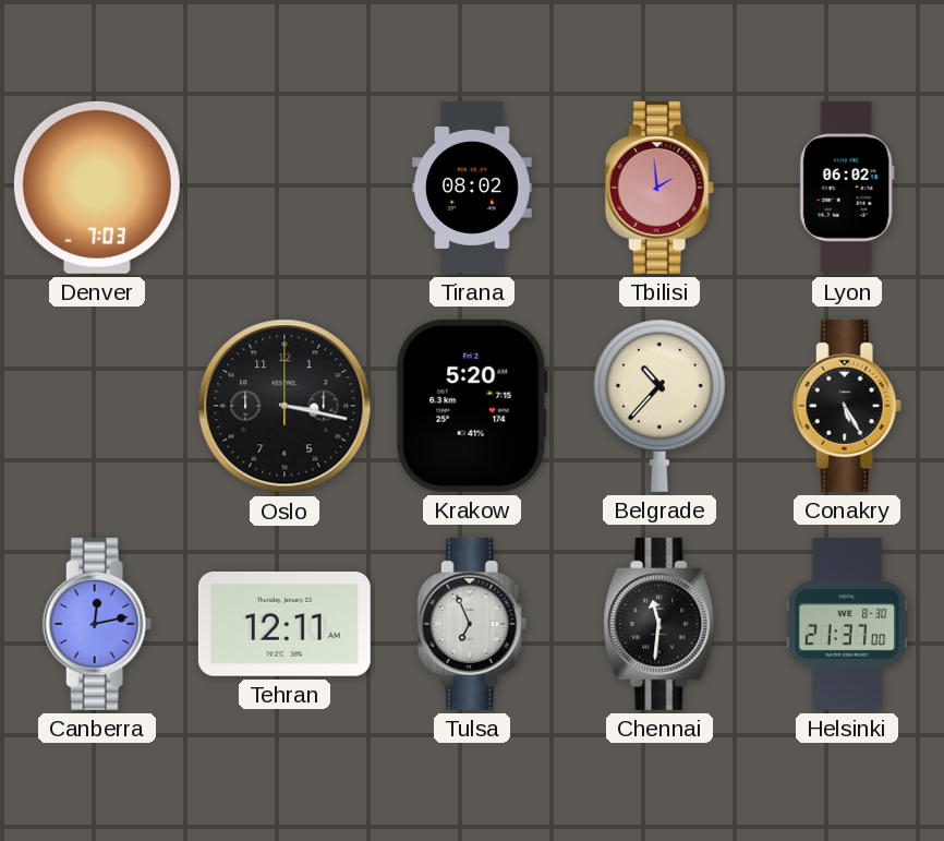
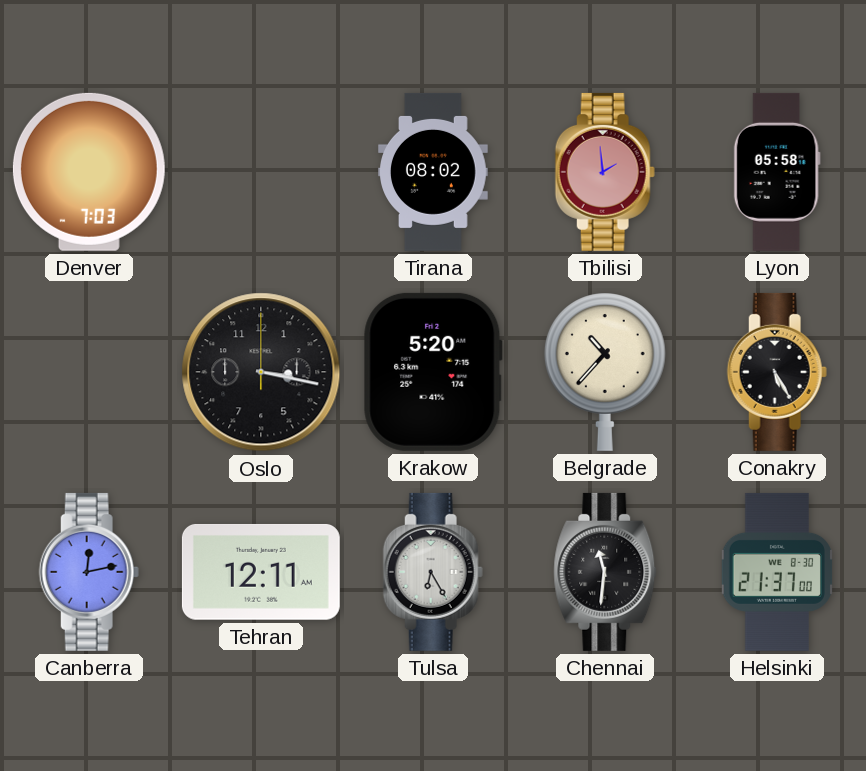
Lyon: 06:02 -> 05:58 (777, 172)
Tulsa: 6:56 -> 6:25 (433, 572)
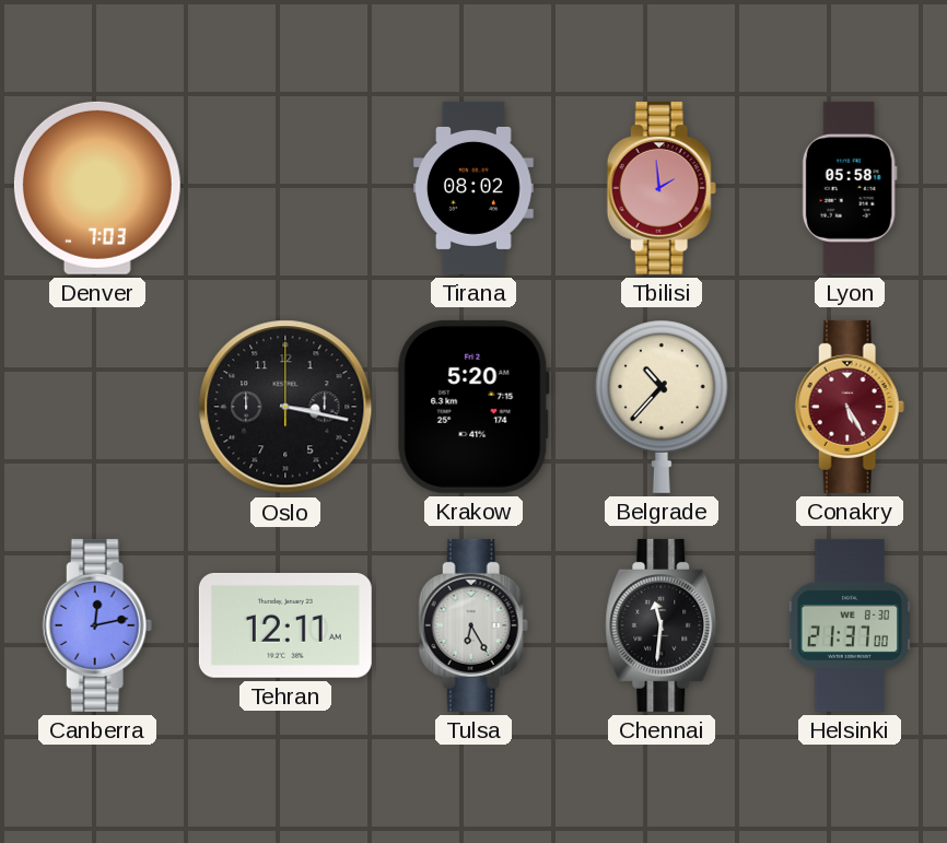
Conakry dial: black -> burgundy (850, 407)
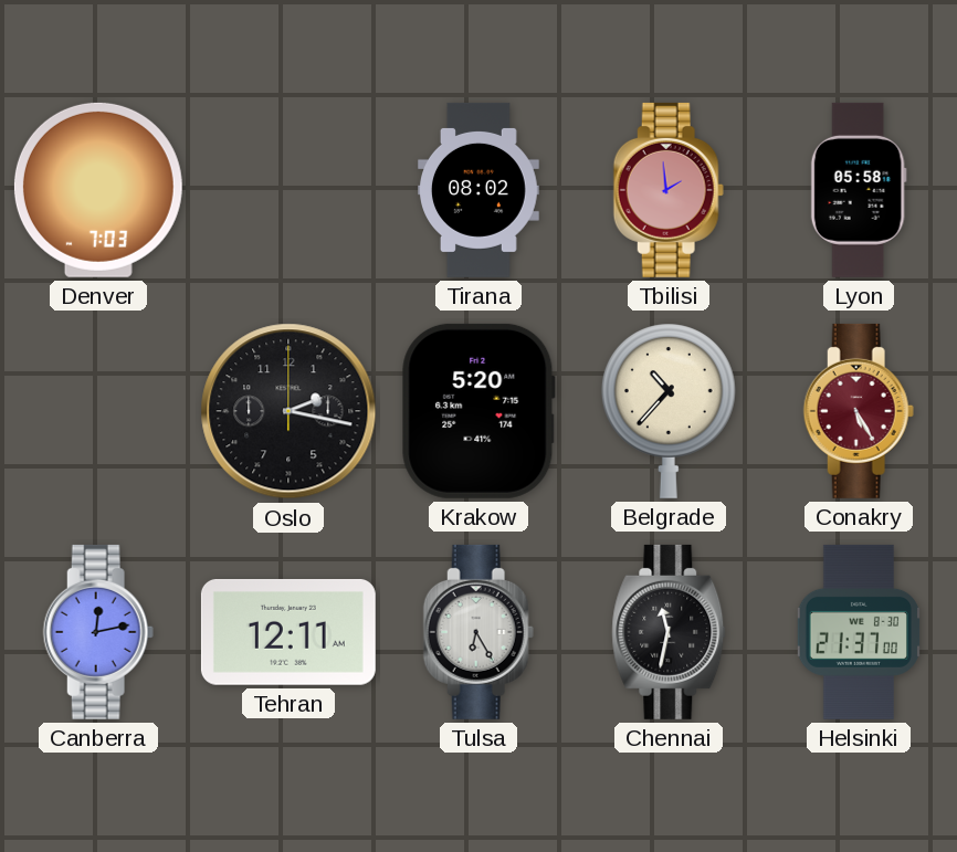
Oslo: 3:17 -> 2:17 (288, 411)
Chennai: 11:31 -> 11:32 (669, 632)
